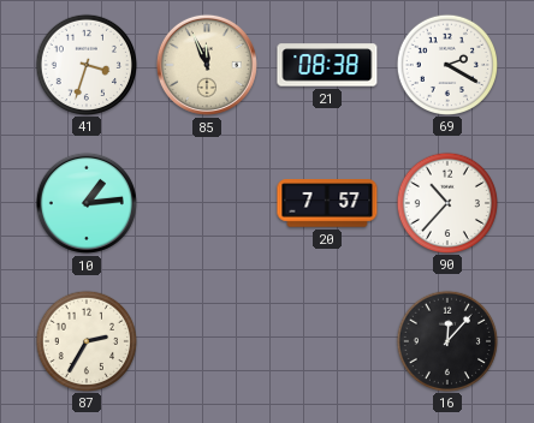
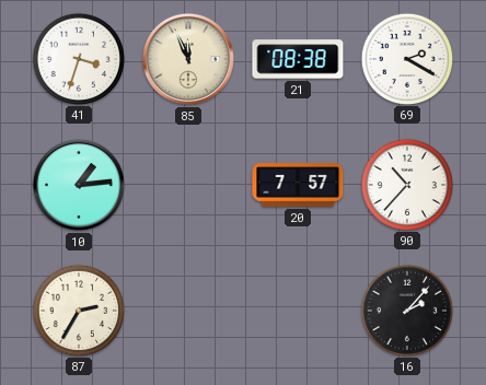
16: 12:07 -> 2:07 (406, 310)
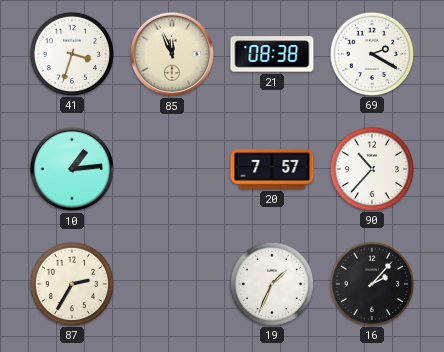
19: none -> 1:34 (271, 283)
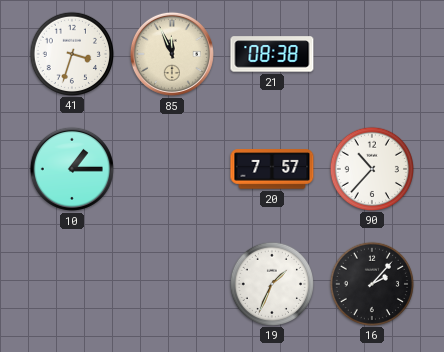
69: 2:20 -> none (371, 53)
10: 1:14 -> 1:15 (72, 169)
87: 2:35 -> none (71, 283)
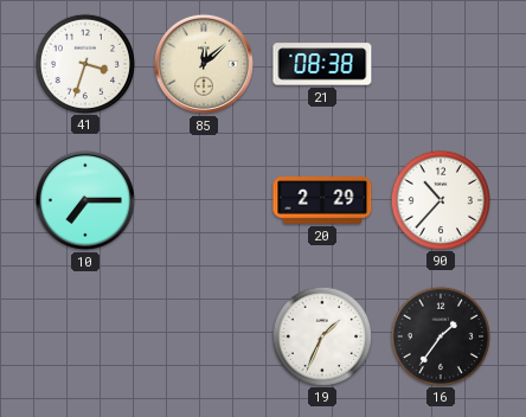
85: 11:56 -> 12:08 (204, 64)
10: 1:15 -> 7:15 (85, 200)
20: 7:57 -> 2:29 (322, 200)
16: 2:07 -> 1:36 (440, 335)
